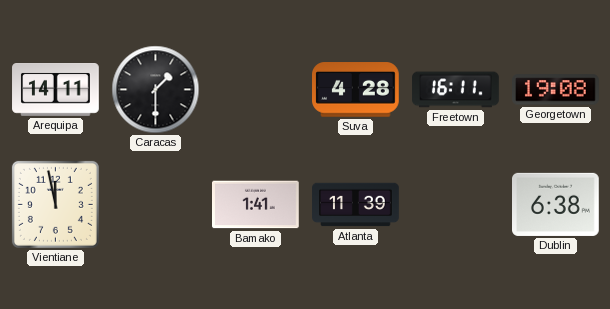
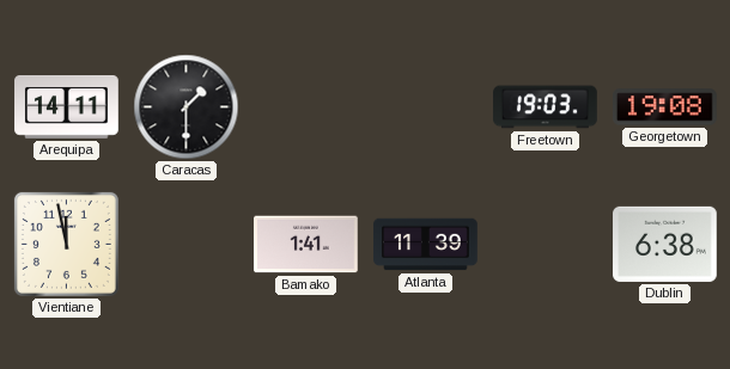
Suva: 4:28 -> none (356, 90)
Freetown: 16:11 -> 19:03 (546, 107)
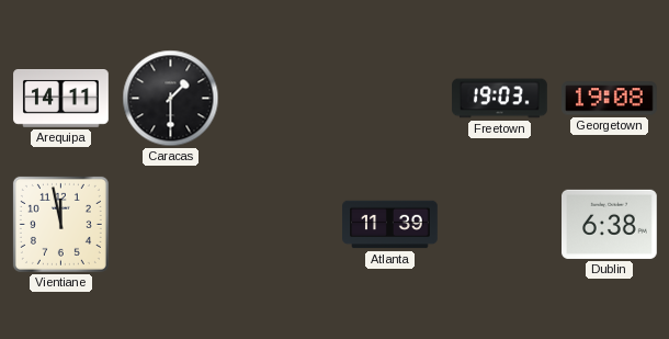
Bamako: 1:41 -> none (306, 245)
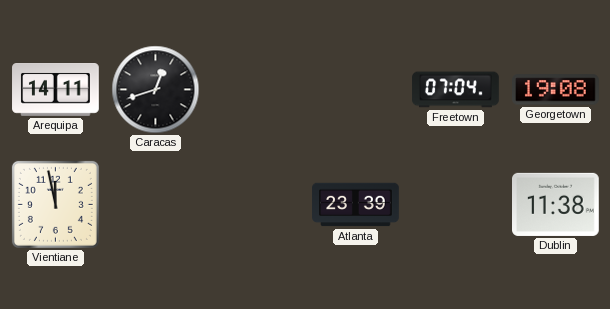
Caracas: 1:30 -> 12:42 (156, 90)
Freetown: 19:03 -> 07:04 (456, 90)
Atlanta: 11:39 -> 23:39 (356, 205)
Dublin: 6:38 -> 11:38 (556, 204)
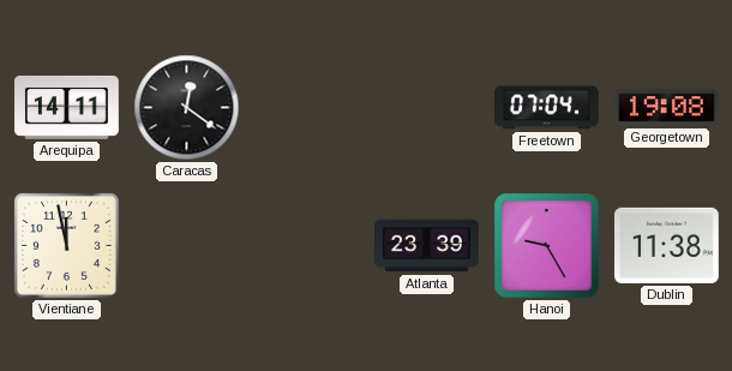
Caracas: 12:42 -> 12:21 (187, 108)
Hanoi: none -> 9:25 (547, 246)
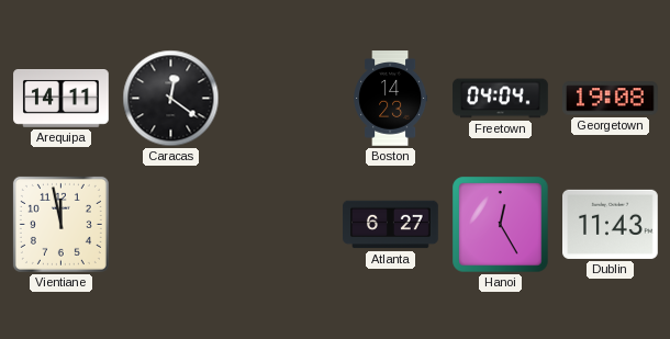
Boston: none -> 14:23 (391, 99)
Freetown: 07:04 -> 04:04 (501, 99)
Atlanta: 23:39 -> 6:27 (391, 225)
Hanoi: 9:25 -> 12:25 (501, 225)
Dublin: 11:38 -> 11:43 (611, 224)
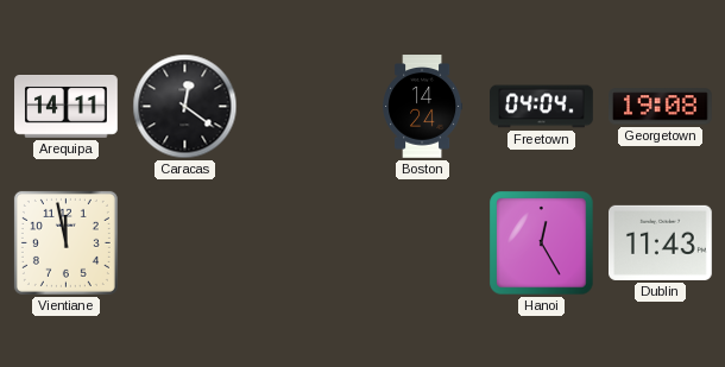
Boston: 14:23 -> 14:24 (423, 107)
Atlanta: 6:27 -> none (391, 225)
